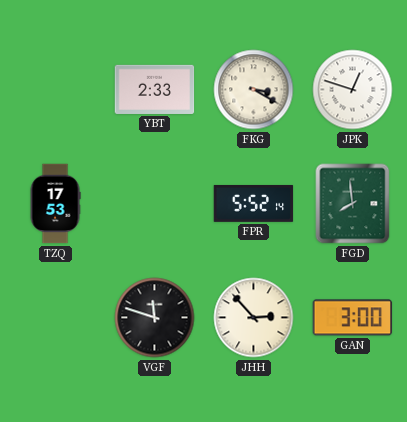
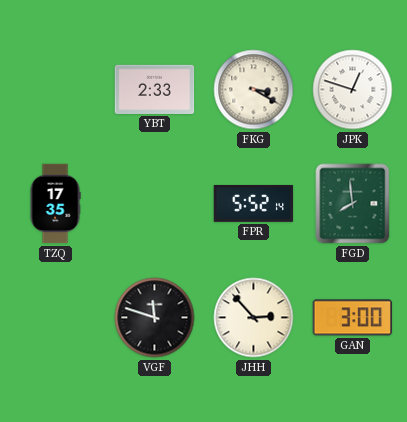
TZQ: 17:53 -> 17:35 (55, 204)
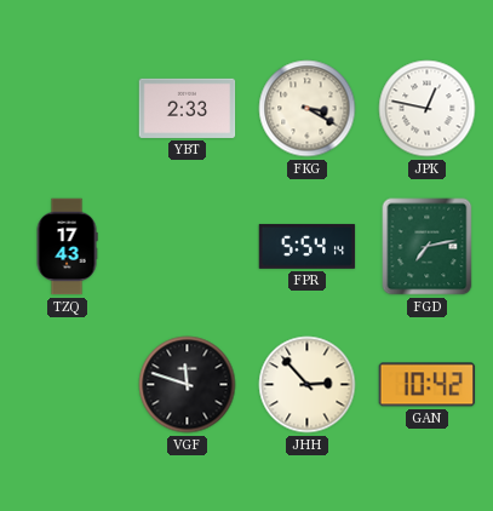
JPK: 12:48 -> 12:47 (428, 109)
TZQ: 17:35 -> 17:43 (67, 247)
FPR: 5:52 -> 5:54 (308, 246)
FGD: 7:59 -> 7:13 (428, 247)
GAN: 3:00 -> 10:42 (428, 385)
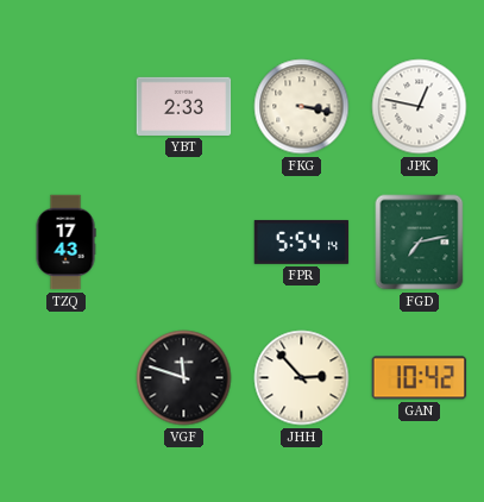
FKG: 3:20 -> 3:17 (302, 107)
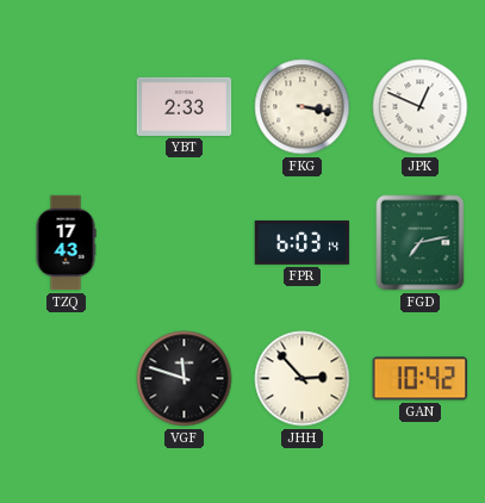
JPK: 12:47 -> 12:49 (421, 107)
FPR: 5:54 -> 6:03 (303, 242)
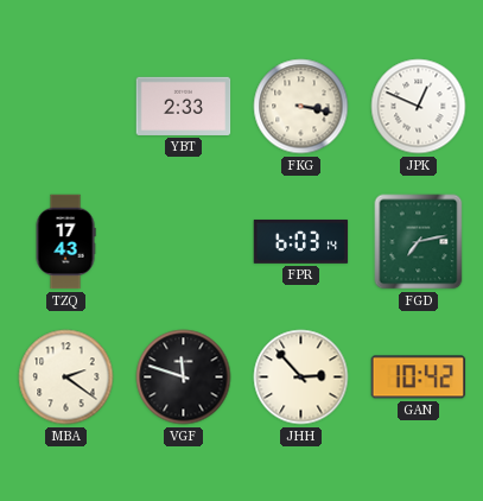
MBA: none -> 2:21 (66, 378)
